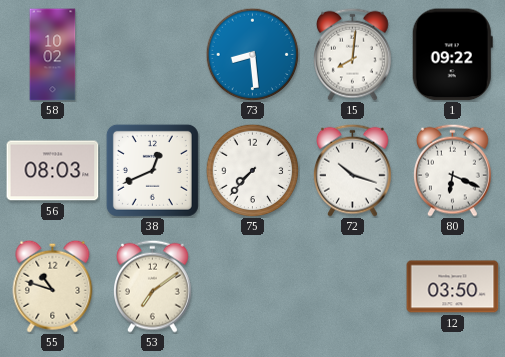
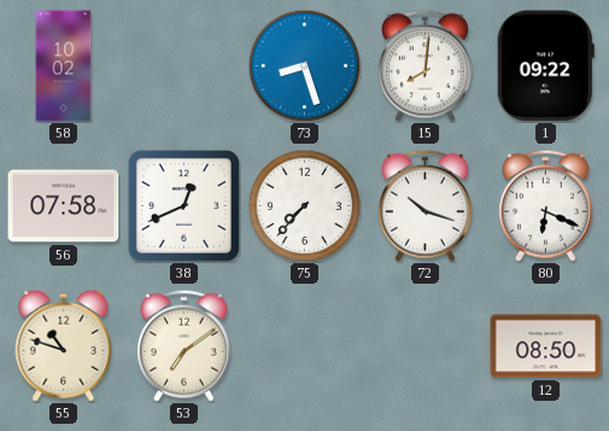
73: 8:29 -> 8:27 (304, 65)
56: 08:03 -> 07:58 (64, 206)
12: 03:50 -> 08:50 (546, 346)
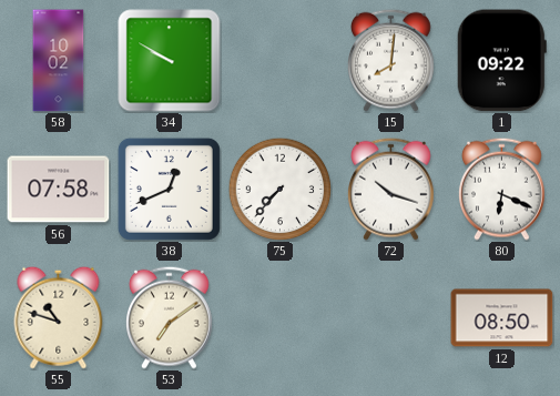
34: none -> 9:50 (170, 61)
73: 8:27 -> none (304, 65)
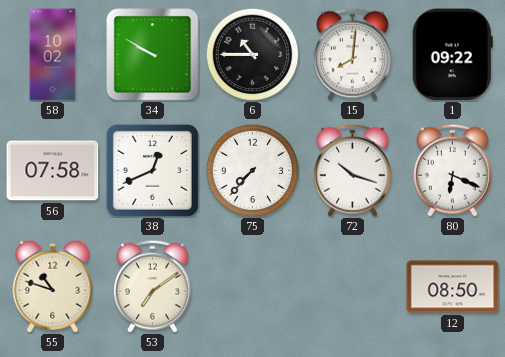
6: none -> 10:45 (252, 54)
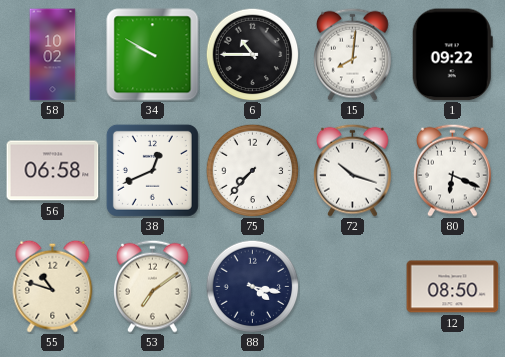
56: 07:58 -> 06:58 (53, 171)
88: none -> 4:17 (252, 286)
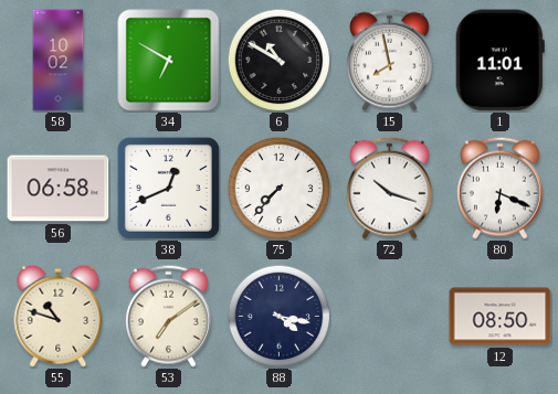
34: 9:50 -> 6:50 (169, 61)
6: 10:45 -> 10:50 (278, 60)
15: 8:01 -> 7:58 (390, 60)
1: 09:22 -> 11:01 (499, 61)
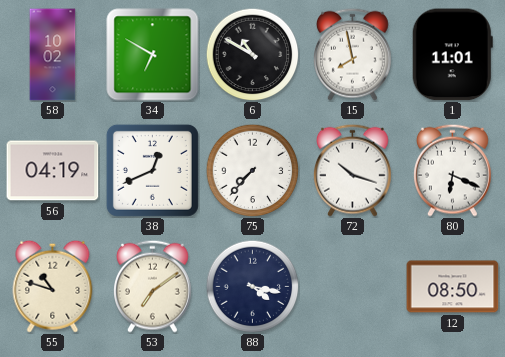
56: 06:58 -> 04:19 (53, 171)
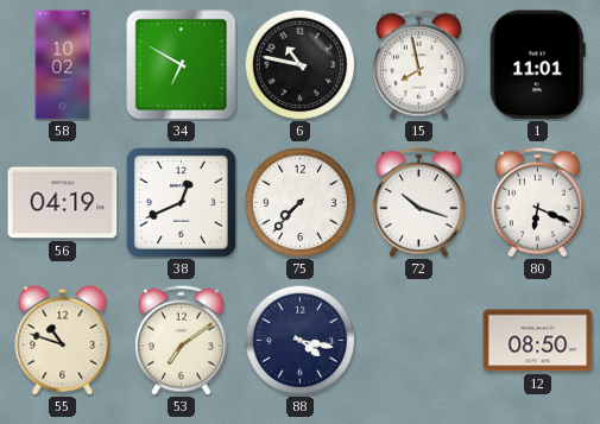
6: 10:50 -> 10:47 (299, 64)
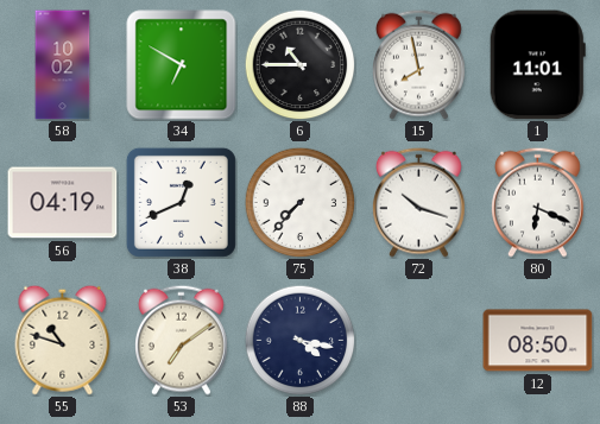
6: 10:47 -> 10:45 (299, 64)
